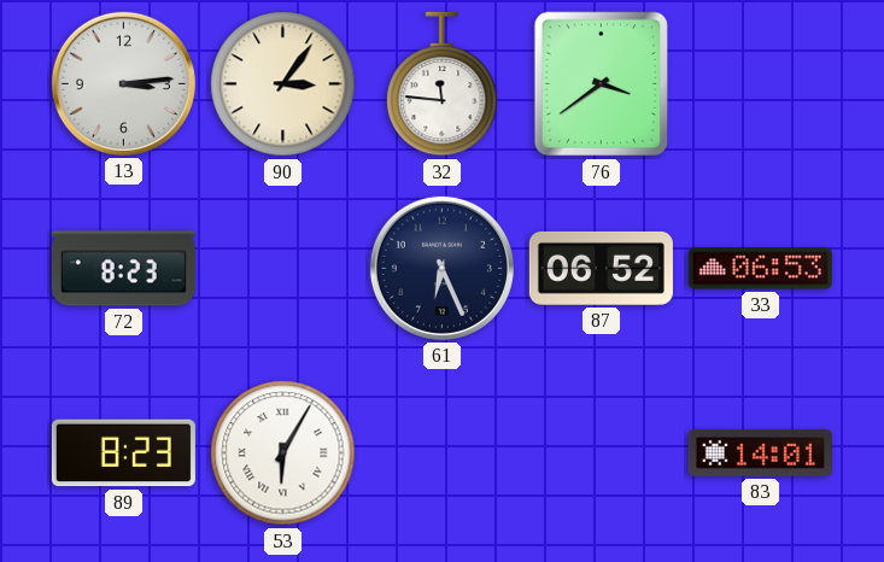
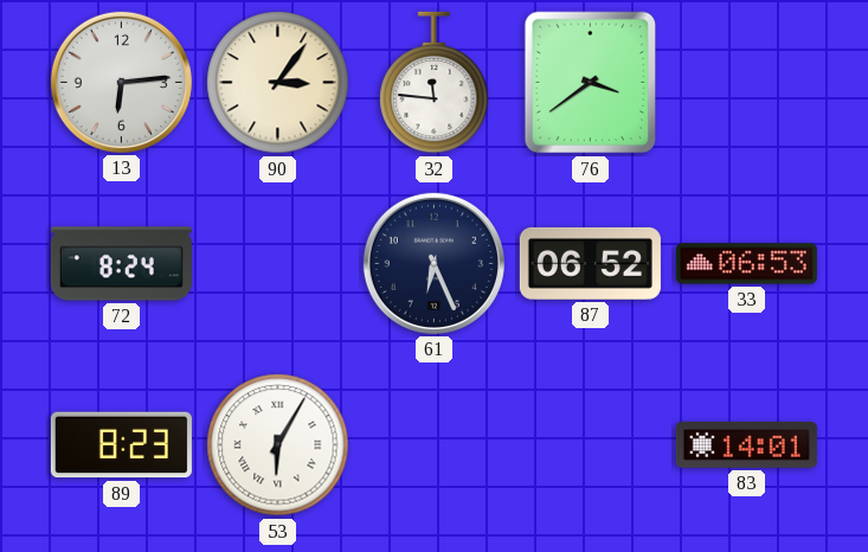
13: 3:14 -> 6:14 (121, 82)
72: 8:23 -> 8:24 (121, 264)
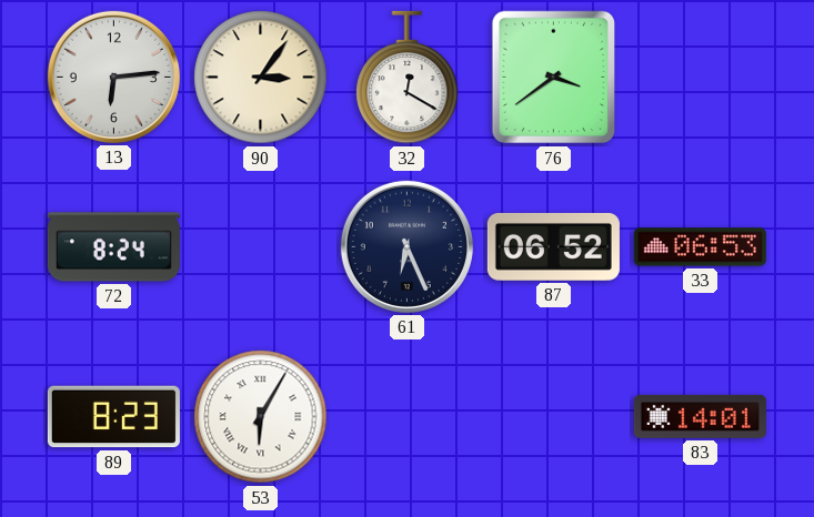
32: 11:46 -> 12:20 (408, 78)
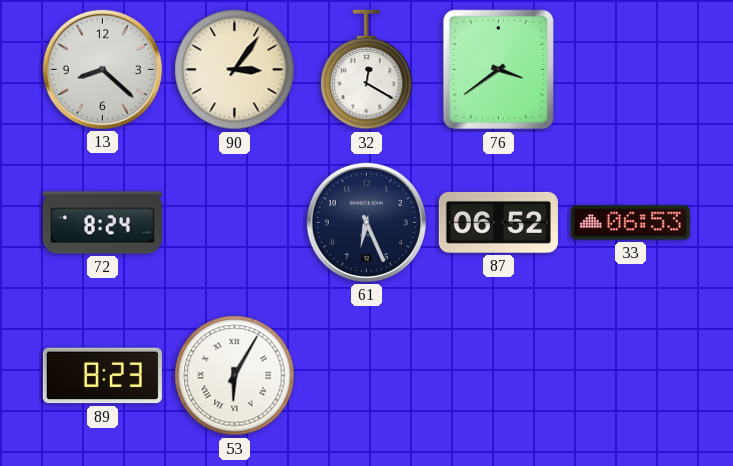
13: 6:14 -> 8:22 (102, 69)
83: 14:01 -> none (700, 416)
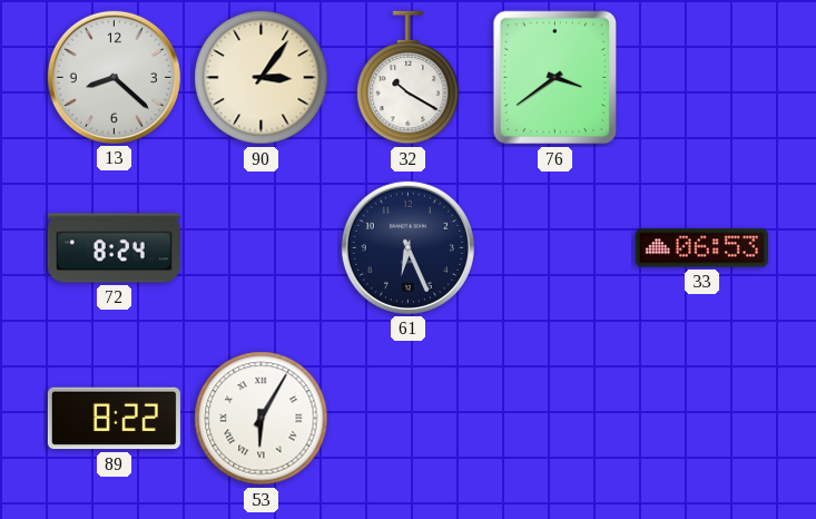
32: 12:20 -> 10:20 (409, 78)
87: 06:52 -> none (498, 222)
89: 8:23 -> 8:22 (114, 419)
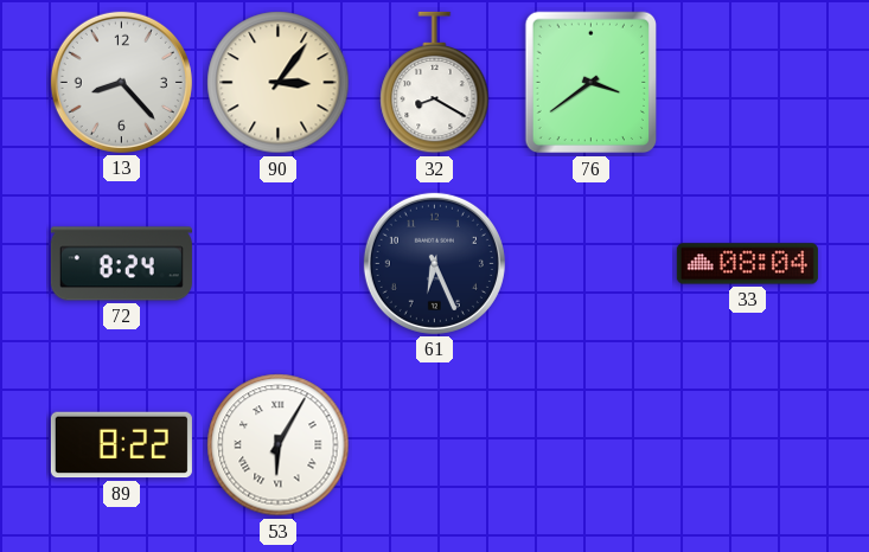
13: 8:22 -> 8:23 (121, 82)
32: 10:20 -> 8:20 (435, 83)
33: 06:53 -> 08:04 (747, 264)
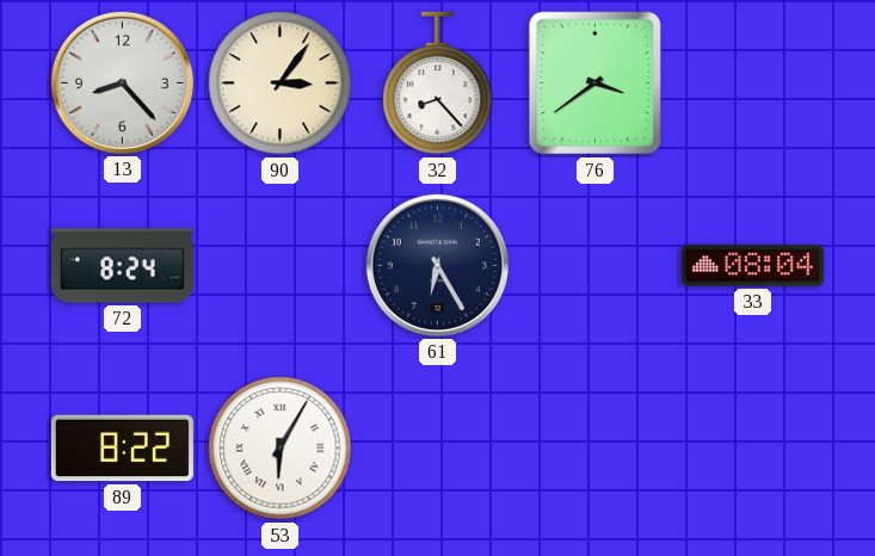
32: 8:20 -> 8:23 (438, 84)
61: 6:26 -> 6:25 (437, 265)
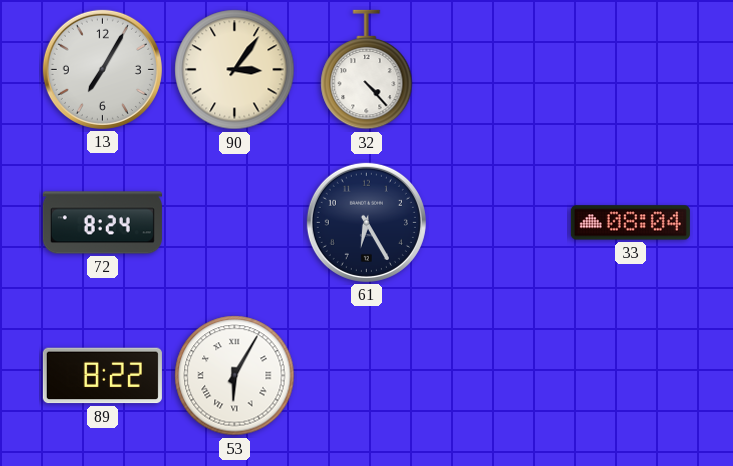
13: 8:23 -> 7:05 (102, 69)
32: 8:23 -> 4:23 (367, 70)
76: 3:39 -> none (594, 84)
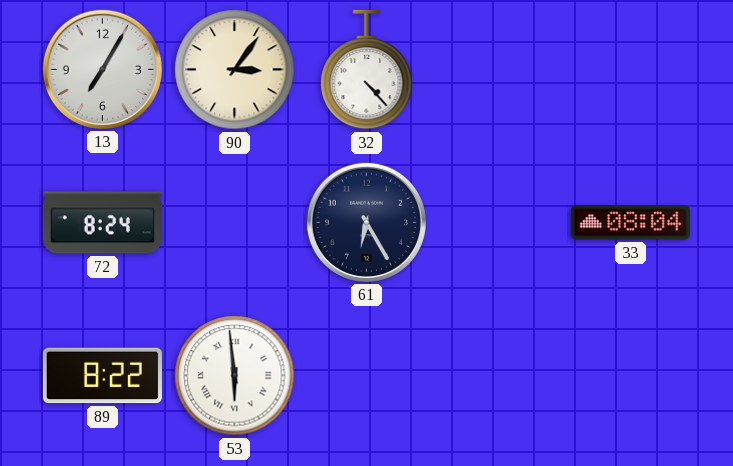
53: 6:05 -> 5:59 (235, 376)
